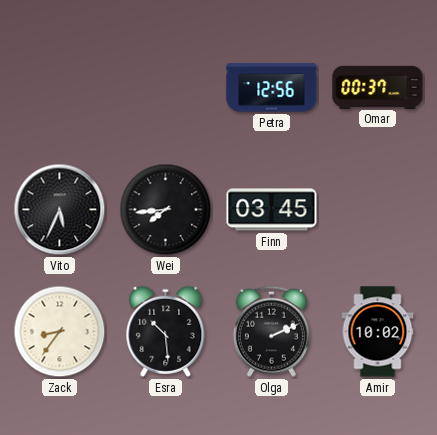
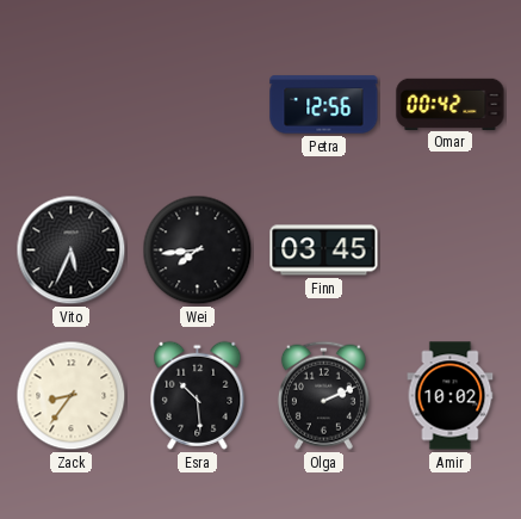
Omar: 00:37 -> 00:42 (451, 104)
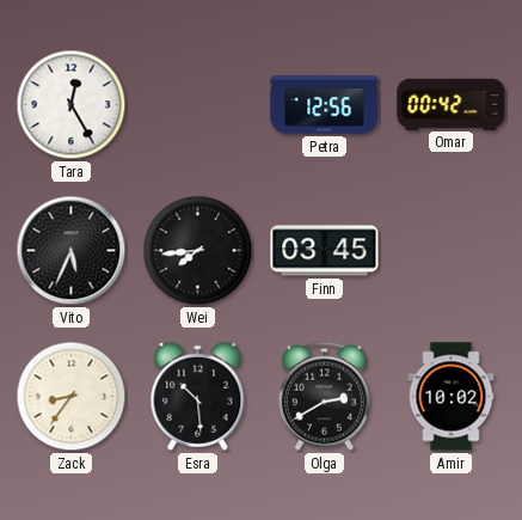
Tara: none -> 12:25 (72, 105)
Olga: 2:11 -> 2:40 (324, 396)
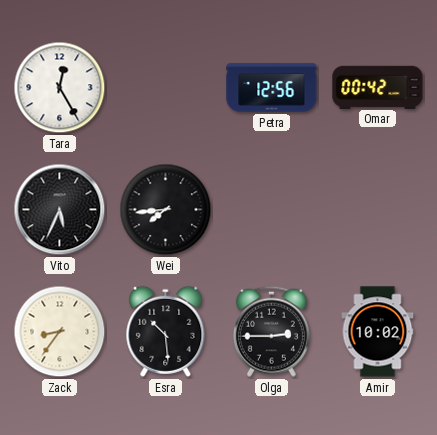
Finn: 03:45 -> none (325, 251)
Olga: 2:40 -> 2:45 (271, 331)
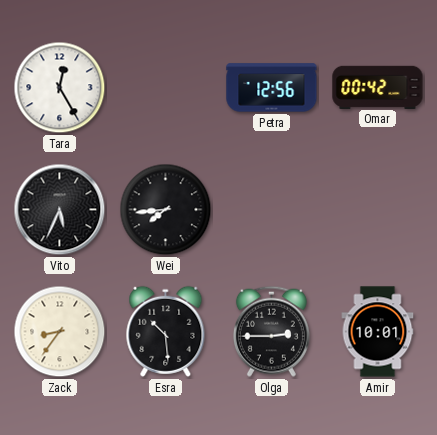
Amir: 10:02 -> 10:01 (378, 332)
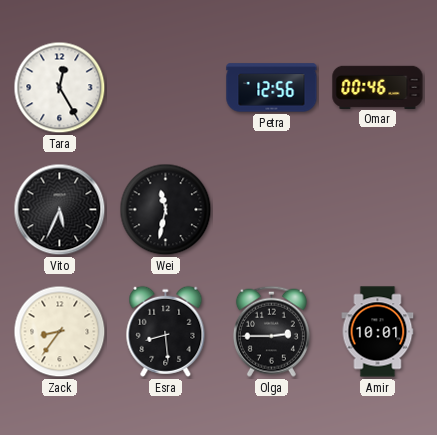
Omar: 00:42 -> 00:46 (378, 87)
Wei: 7:44 -> 11:32 (166, 210)
Esra: 10:29 -> 8:29 (166, 331)
